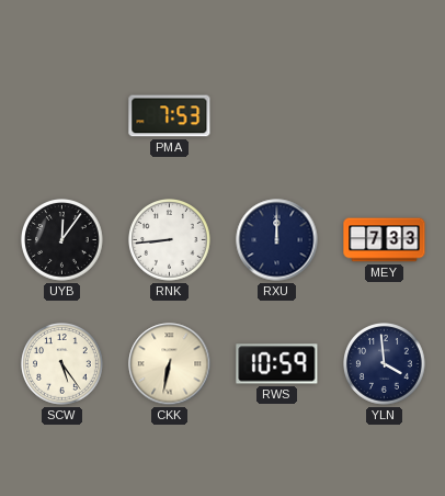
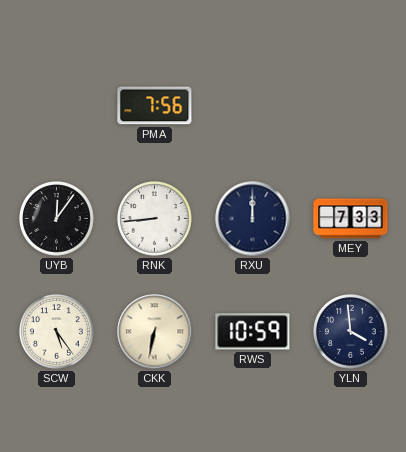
PMA: 7:53 -> 7:56 (155, 106)
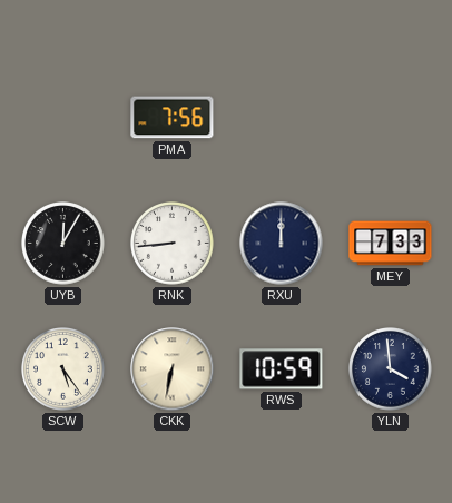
UYB: 12:06 -> 12:05 (63, 244)
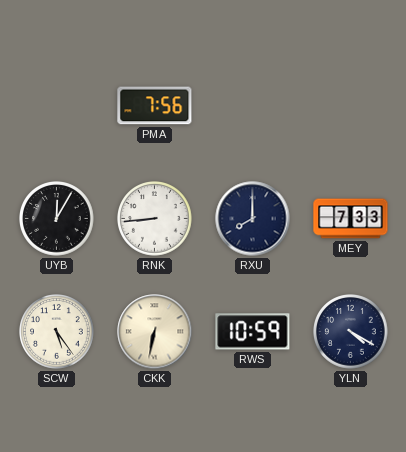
RXU: 12:00 -> 8:00 (253, 219)
YLN: 3:59 -> 4:20 (351, 332)
